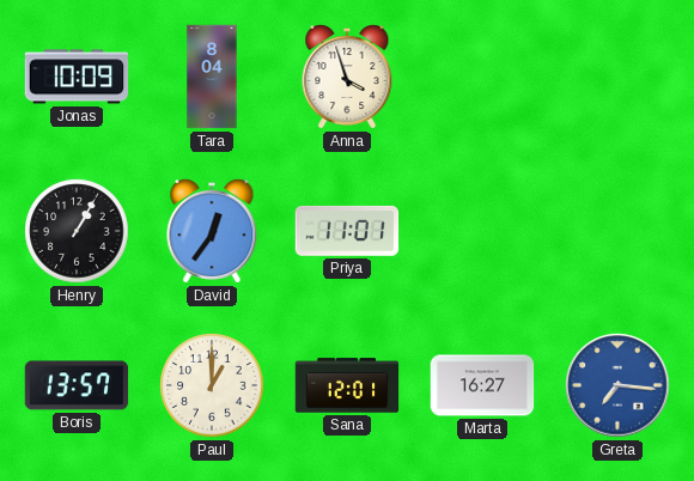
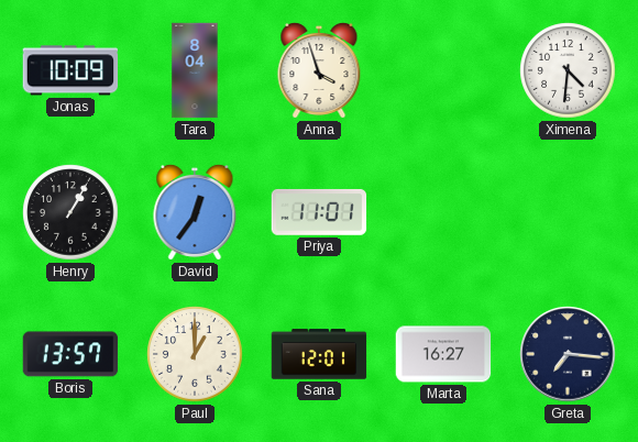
Ximena: none -> 4:31 (568, 70)
Greta dial: blue -> navy (568, 354)
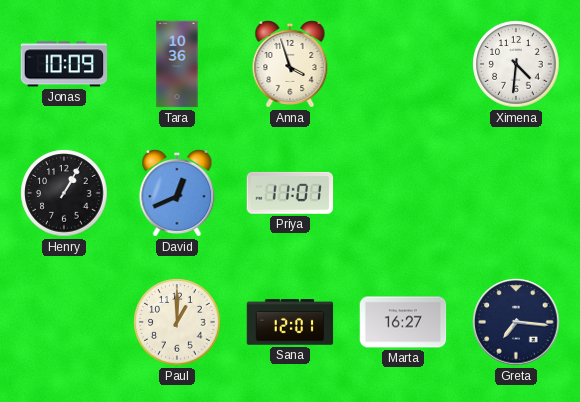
Tara: 8:04 -> 10:36 (177, 64)
David: 12:36 -> 12:41 (177, 193)
Boris: 13:57 -> none (70, 354)
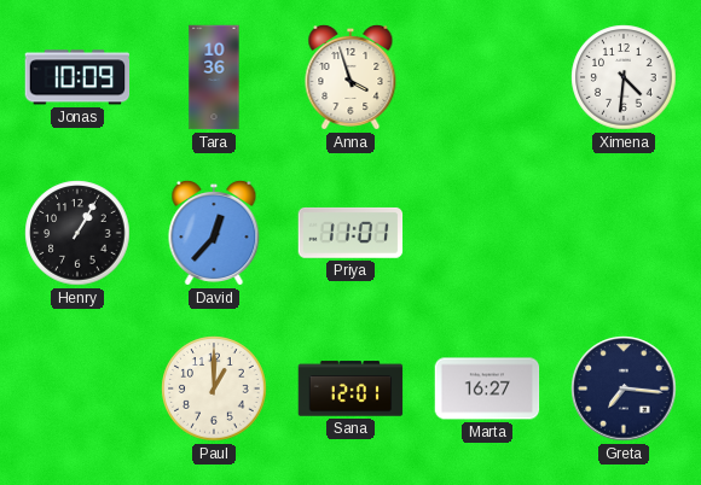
David: 12:41 -> 12:37 (214, 233)
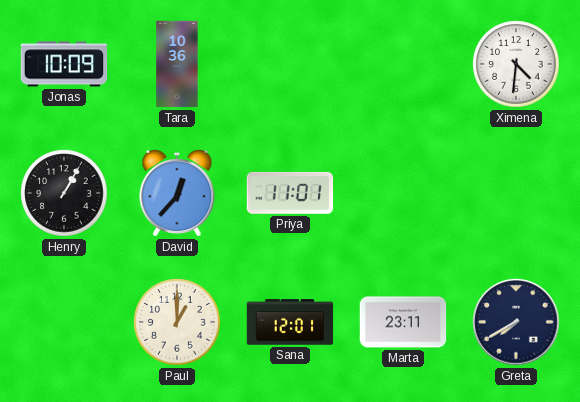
Anna: 3:57 -> none (350, 77)
Marta: 16:27 -> 23:11 (403, 322)
Greta: 7:16 -> 7:40 (516, 322)
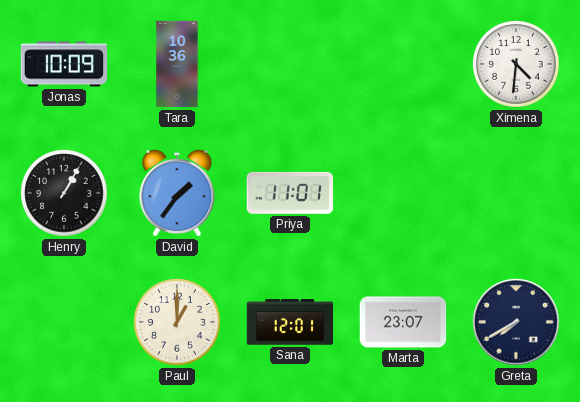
David: 12:37 -> 1:36 (177, 193)
Marta: 23:11 -> 23:07 (403, 322)
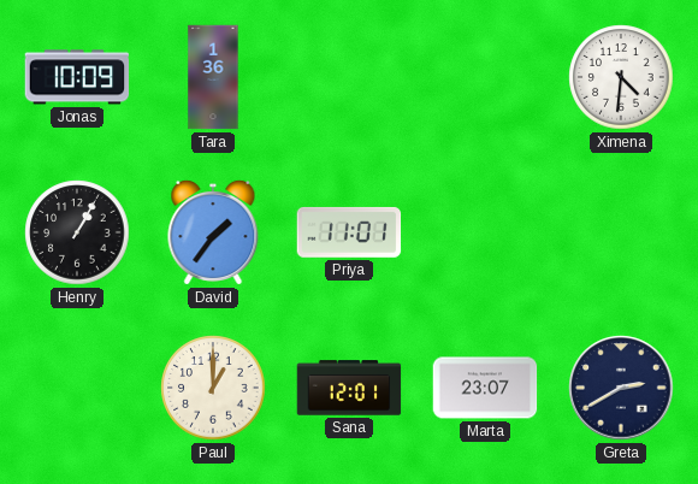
Tara: 10:36 -> 1:36 (213, 77)
Greta: 7:40 -> 2:40 (621, 388)
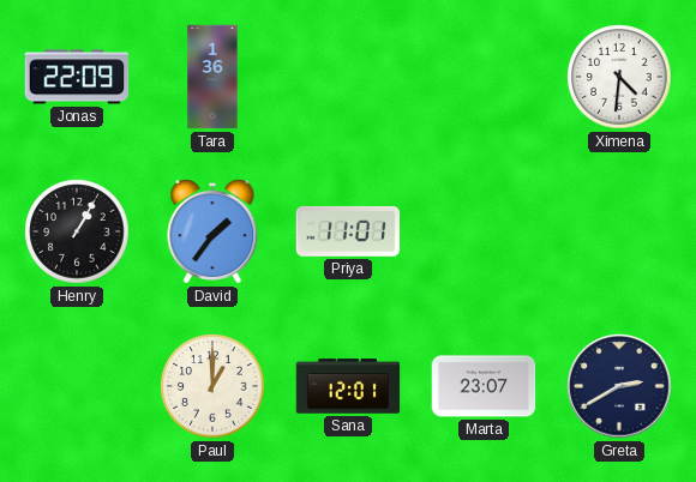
Jonas: 10:09 -> 22:09 (77, 77)
